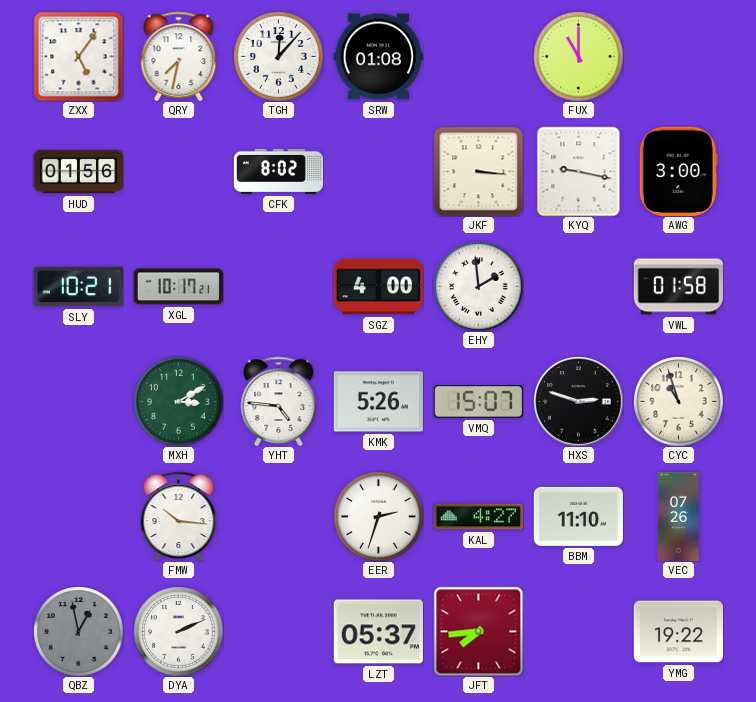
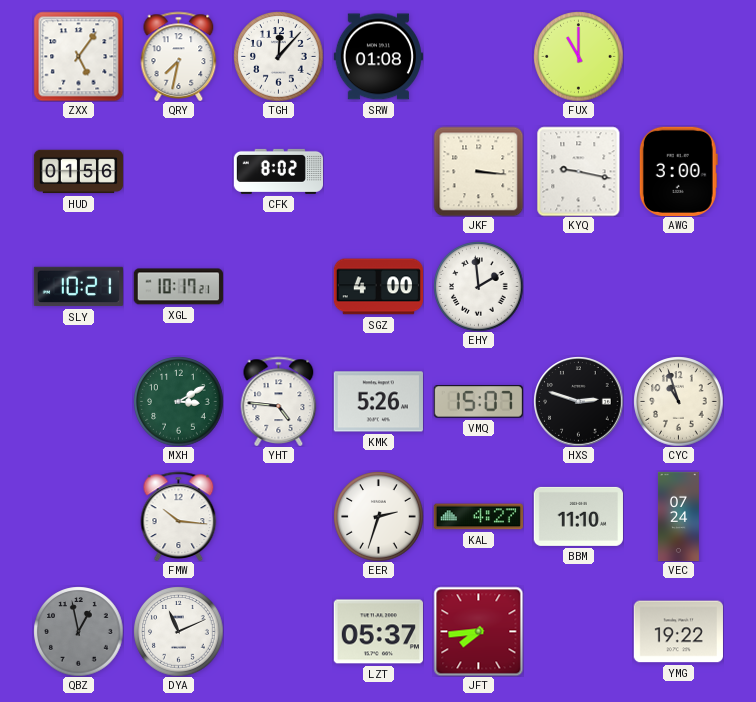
VWL: 01:58 -> none (678, 287)
VEC: 07:26 -> 07:24 (678, 516)
DYA: 2:11 -> 11:11 (178, 631)
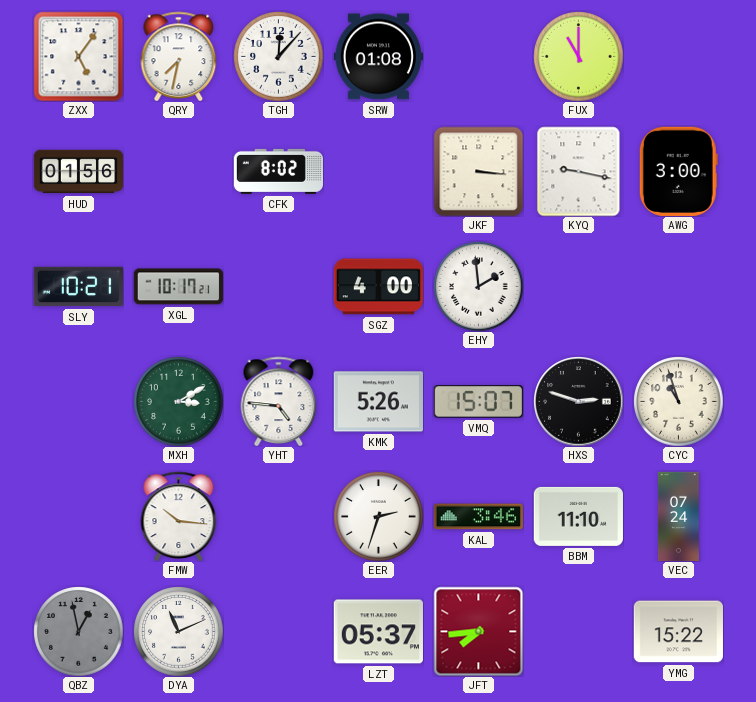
KAL: 4:27 -> 3:46 (478, 517)
YMG: 19:22 -> 15:22 (678, 632)
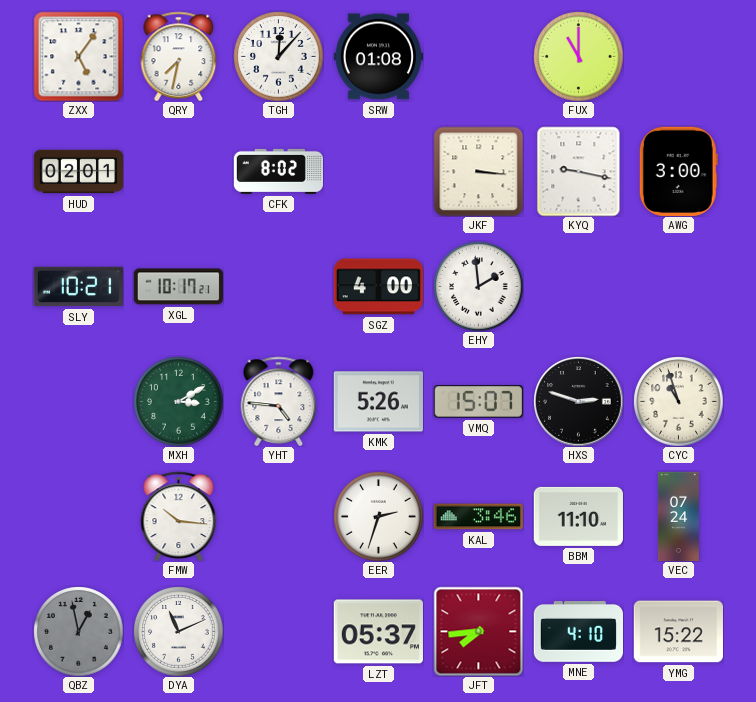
HUD: 01:56 -> 02:01 (78, 172)
MNE: none -> 4:10 (578, 632)
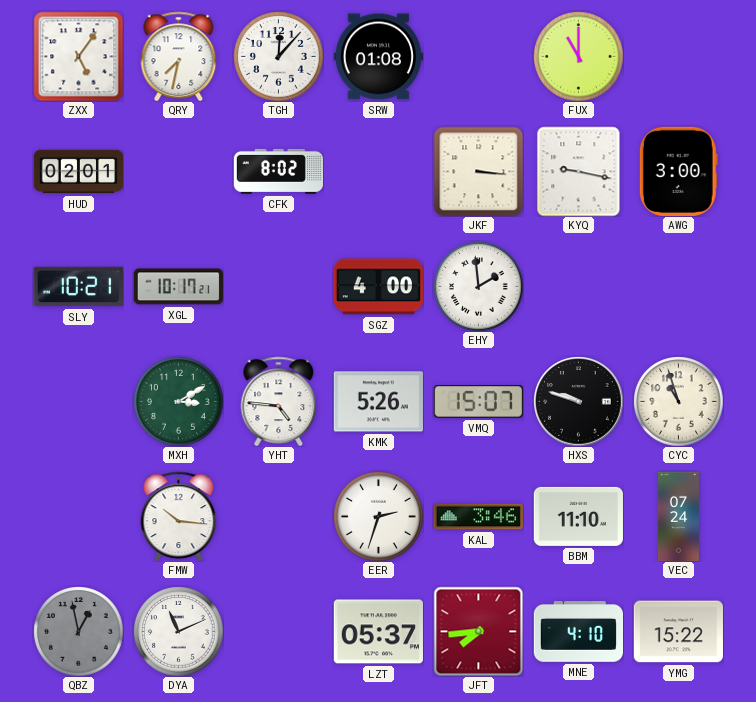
HXS: 2:48 -> 9:48 (578, 401)
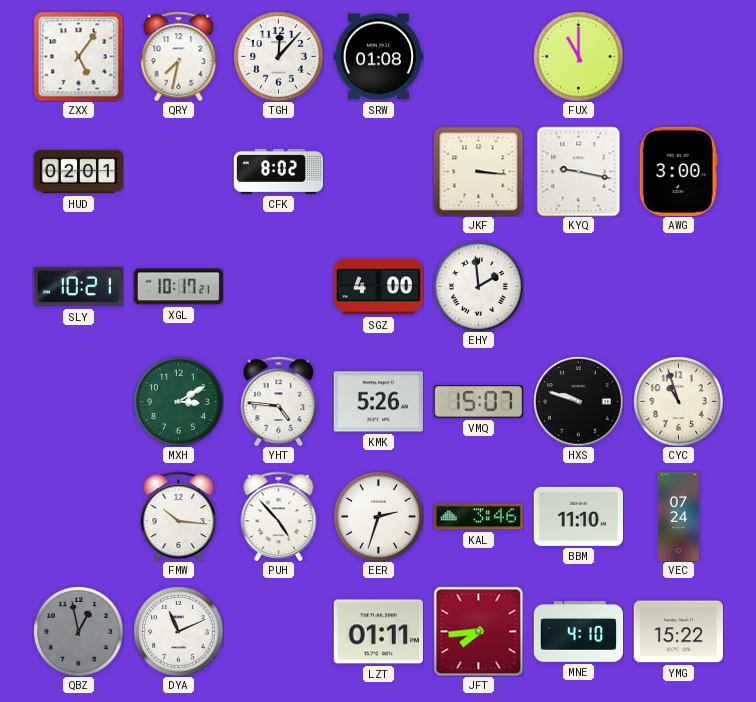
PUH: none -> 4:53 (279, 516)
LZT: 05:37 -> 01:11 (378, 632)
